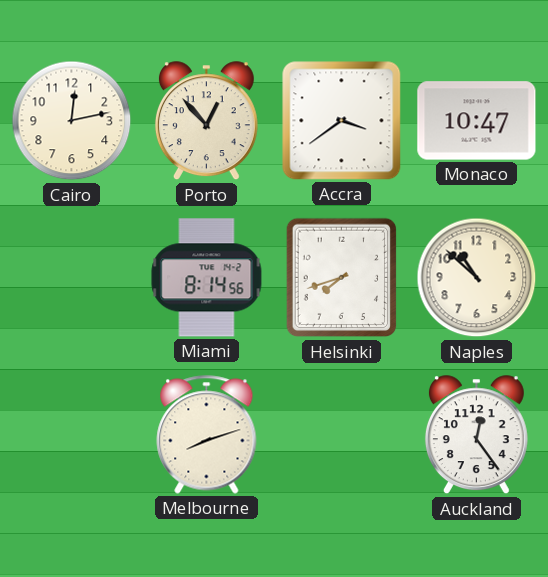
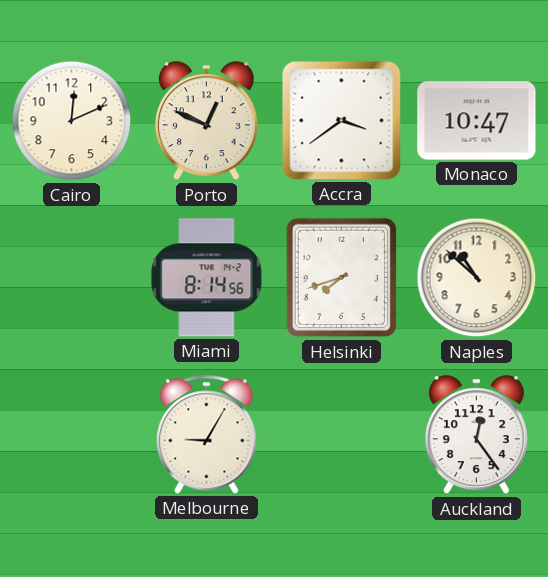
Cairo: 12:13 -> 12:11 (72, 121)
Porto: 12:53 -> 12:49 (206, 121)
Melbourne: 8:12 -> 9:05 (207, 435)
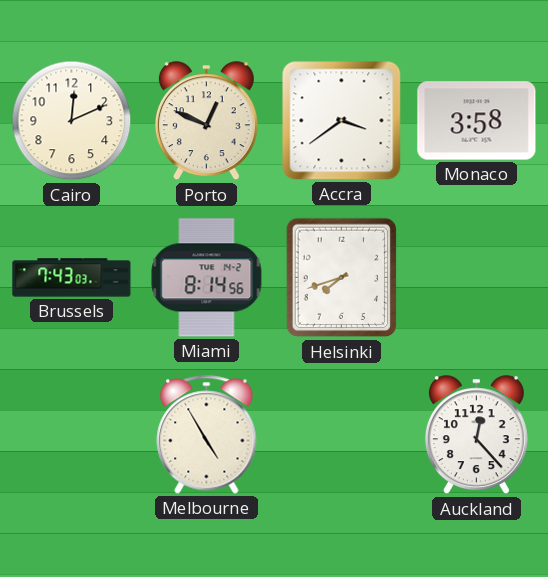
Monaco: 10:47 -> 3:58 (477, 121)
Brussels: none -> 7:43 (72, 278)
Naples: 10:52 -> none (477, 278)
Melbourne: 9:05 -> 4:55 (207, 435)
Auckland: 12:24 -> 12:23 (476, 435)
